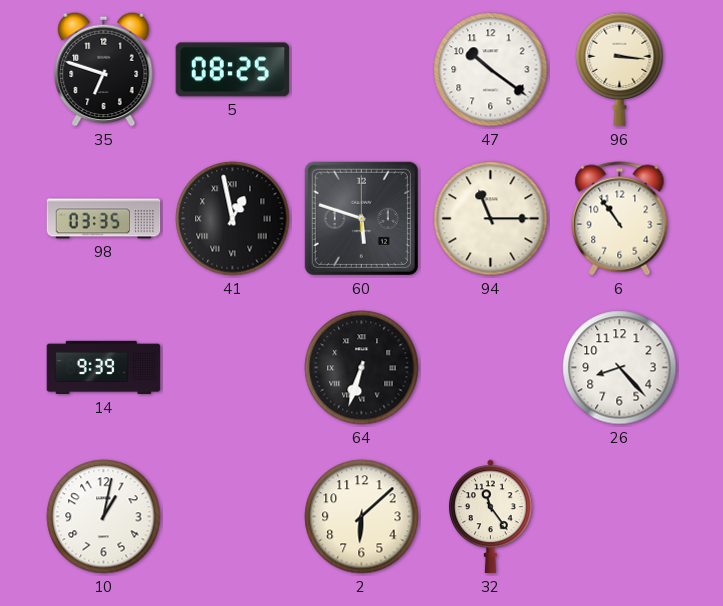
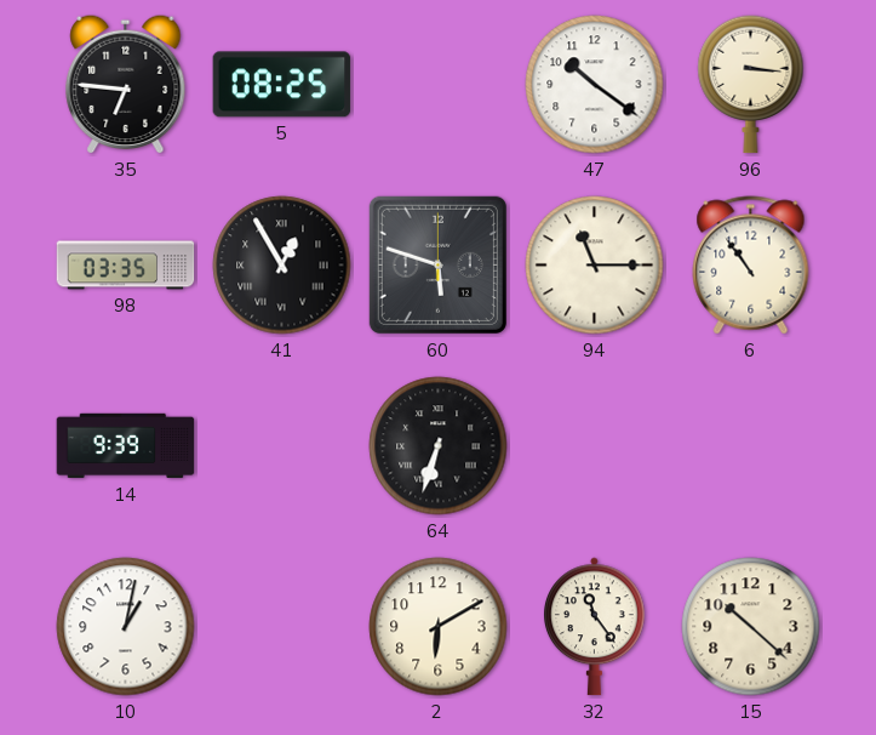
35: 6:48 -> 6:46 (126, 84)
41: 12:58 -> 12:55 (282, 266)
26: 8:23 -> none (620, 368)
2: 6:08 -> 6:10 (439, 627)
15: none -> 10:22 (751, 627)
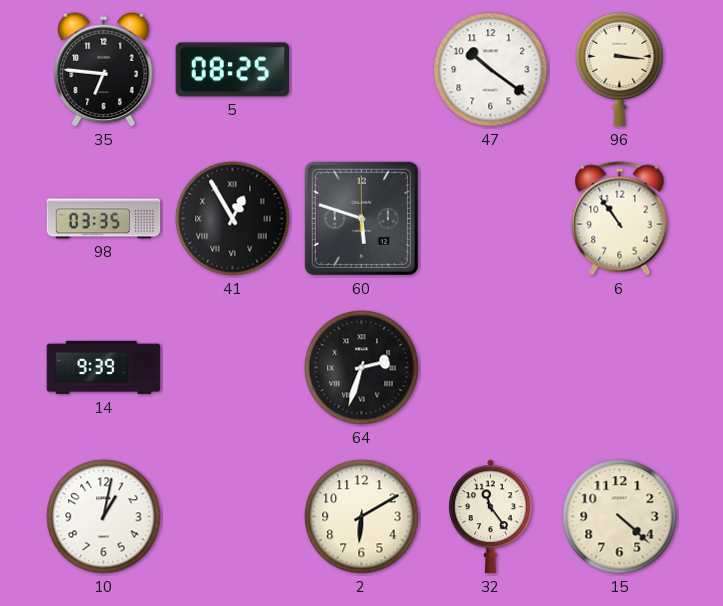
94: 11:15 -> none (595, 266)
64: 6:33 -> 2:33 (362, 368)
15: 10:22 -> 4:22 (620, 517)
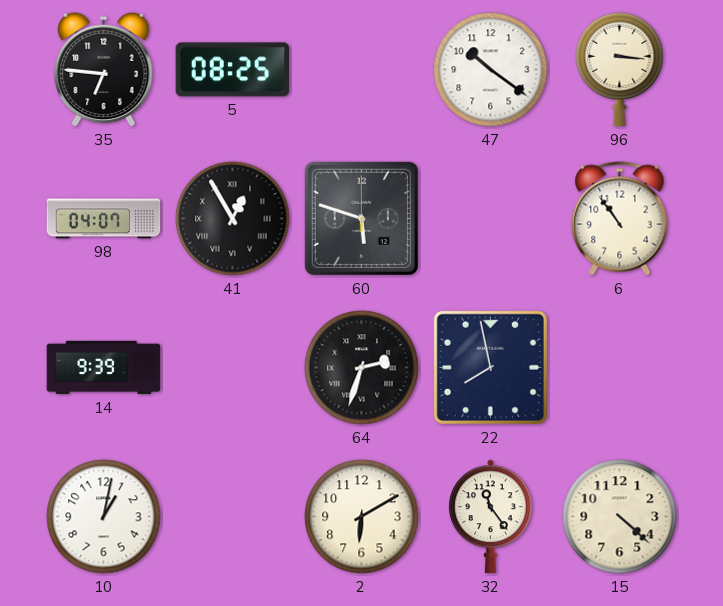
98: 03:35 -> 04:07 (104, 219)
22: none -> 7:58 (490, 367)
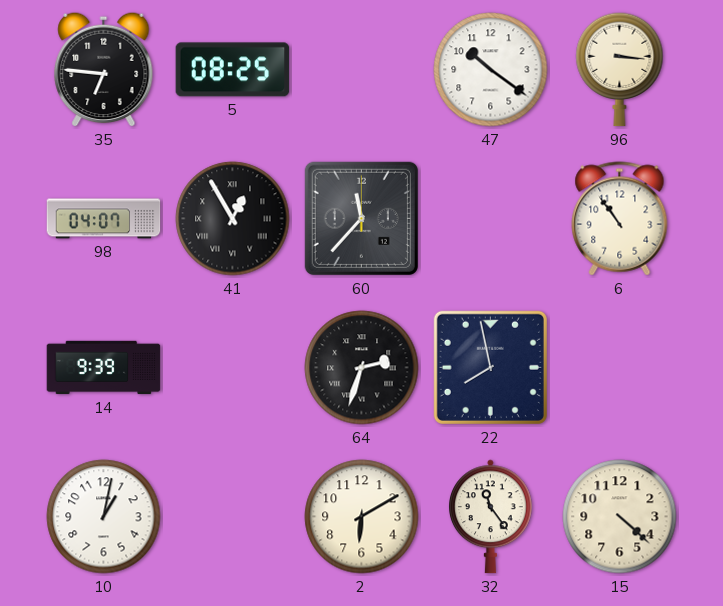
60: 5:48 -> 11:37 (361, 218)
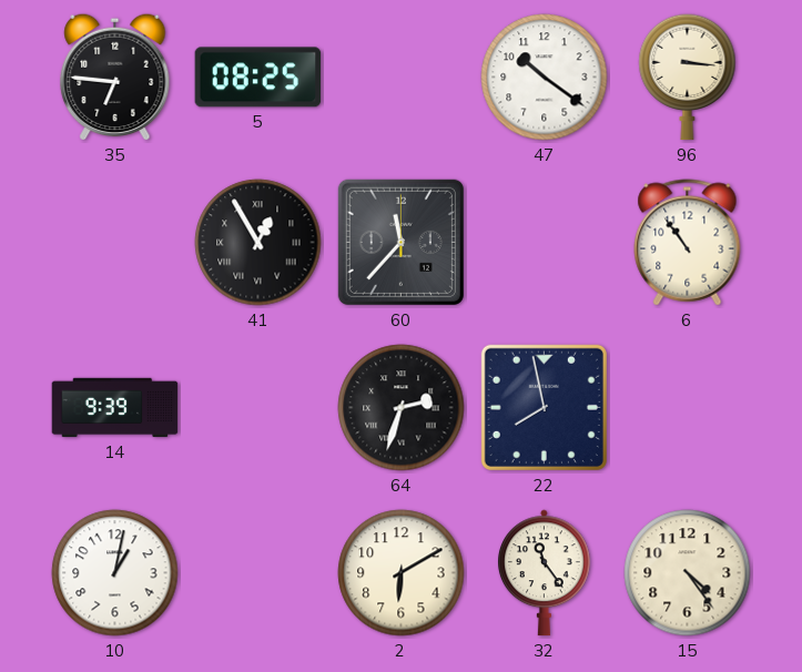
98: 04:07 -> none (104, 219)
15: 4:22 -> 4:24 (688, 573)
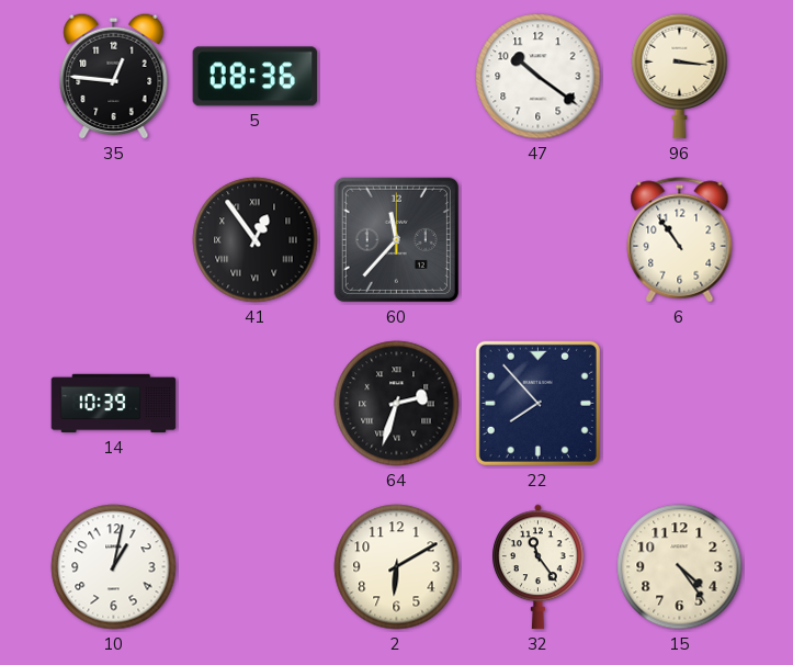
35: 6:46 -> 12:46 (114, 76)
5: 08:25 -> 08:36 (256, 77)
41: 12:55 -> 12:54 (256, 240)
14: 9:39 -> 10:39 (114, 404)
22: 7:58 -> 7:53 (537, 403)
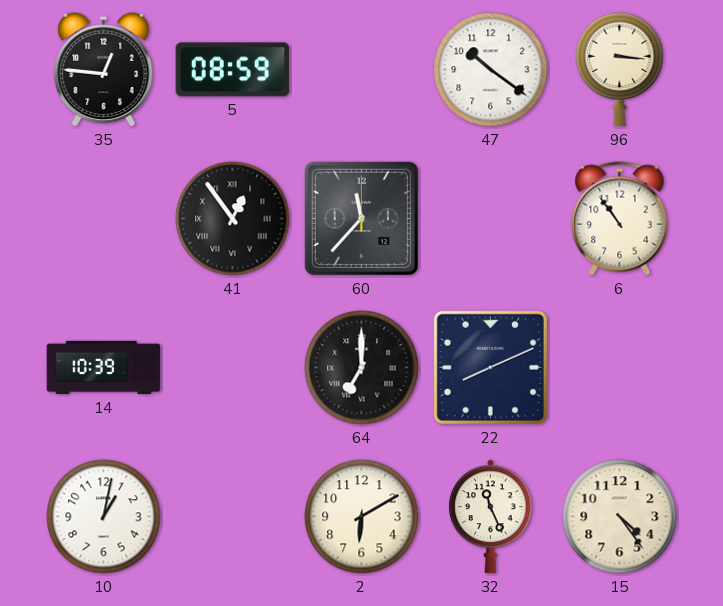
5: 08:36 -> 08:59 (233, 70)
64: 2:33 -> 7:00 (362, 368)
22: 7:53 -> 8:11 (490, 367)
32: 11:24 -> 11:26 (491, 517)
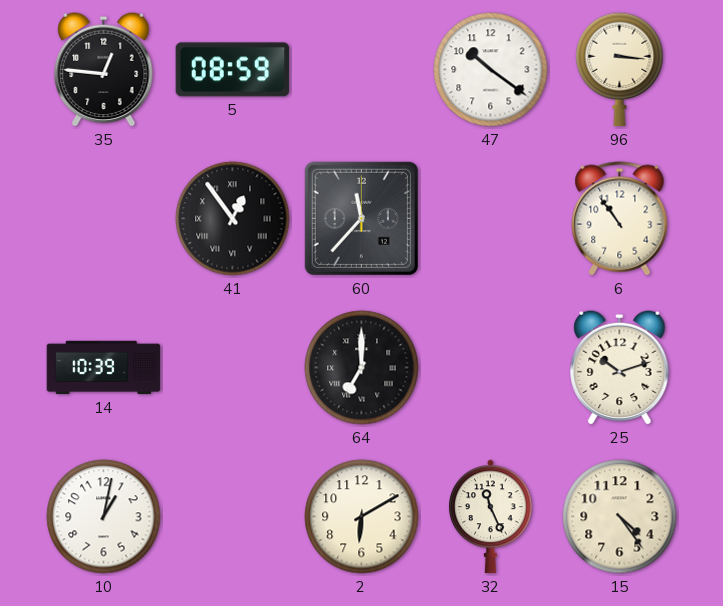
22: 8:11 -> none (490, 367)
25: none -> 10:12 (620, 367)
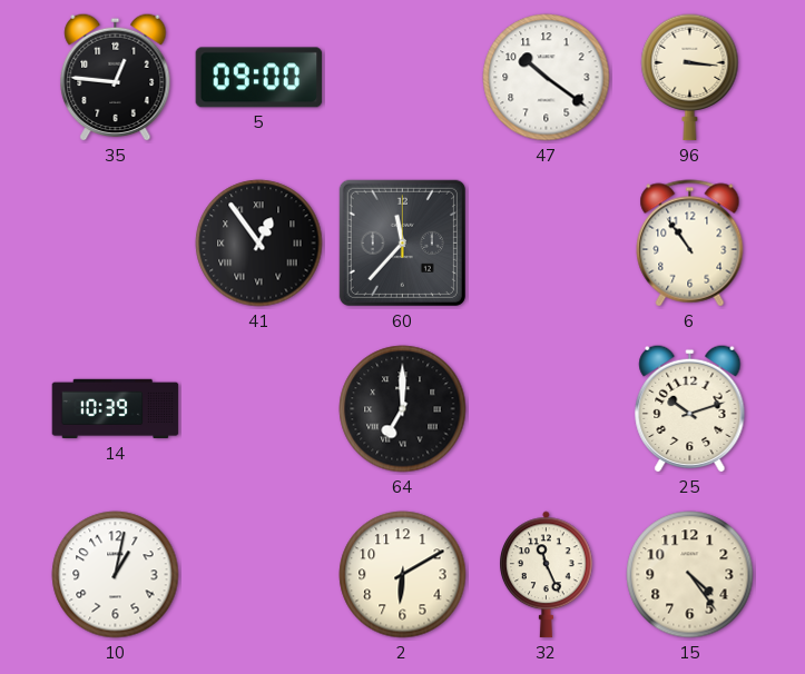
5: 08:59 -> 09:00 (259, 78)
